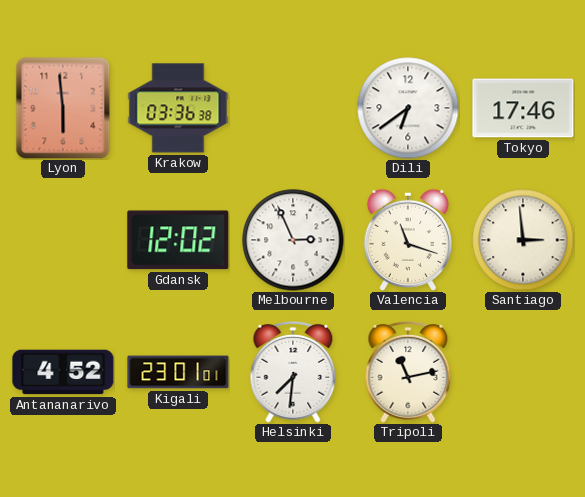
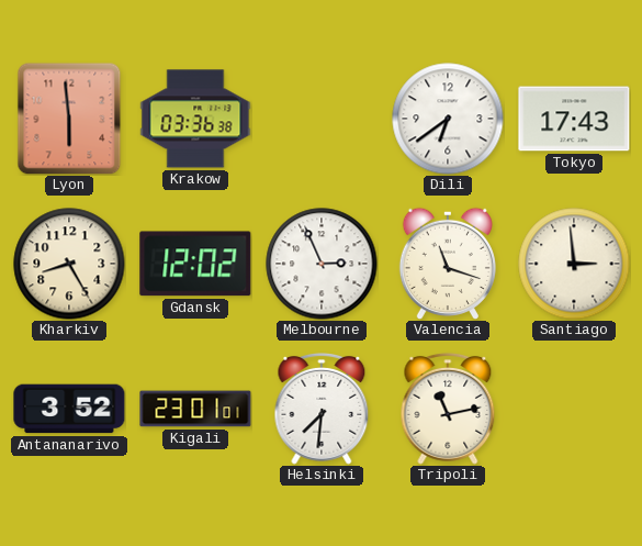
Tokyo: 17:46 -> 17:43 (574, 119)
Kharkiv: none -> 8:25 (69, 264)
Antananarivo: 4:52 -> 3:52 (69, 409)
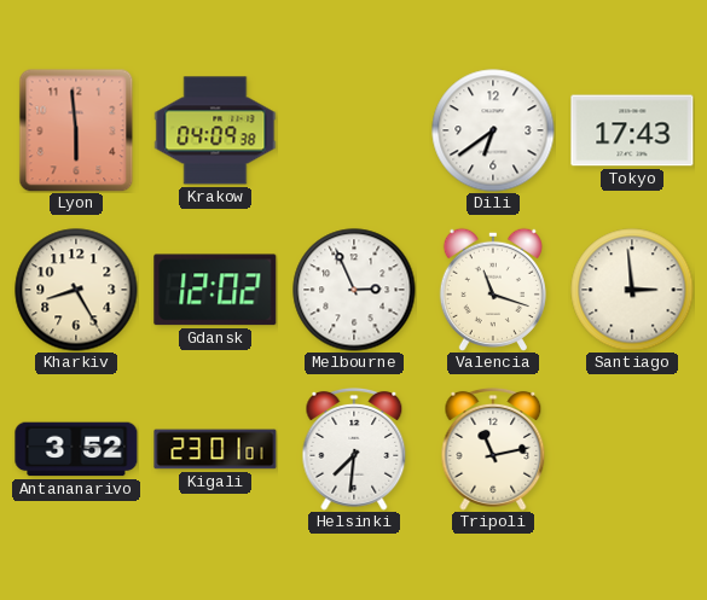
Krakow: 03:36 -> 04:09 (215, 130)
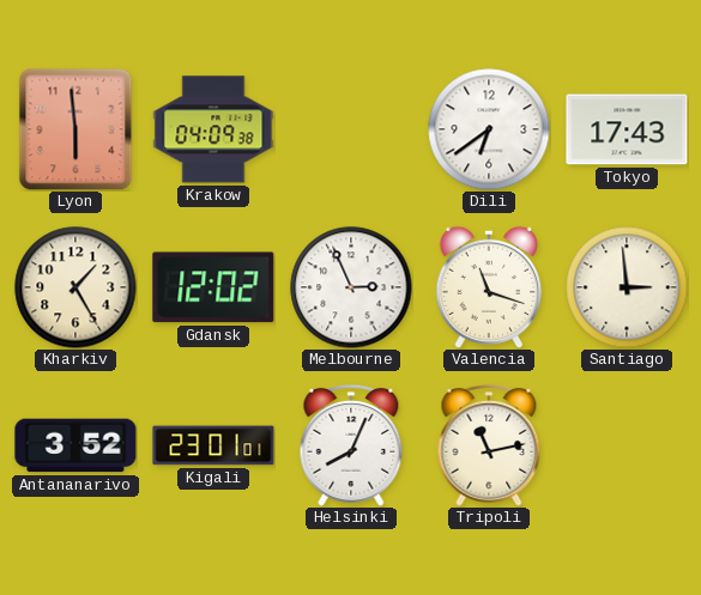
Kharkiv: 8:25 -> 1:25 (75, 287)
Helsinki: 7:31 -> 8:04 (351, 447)
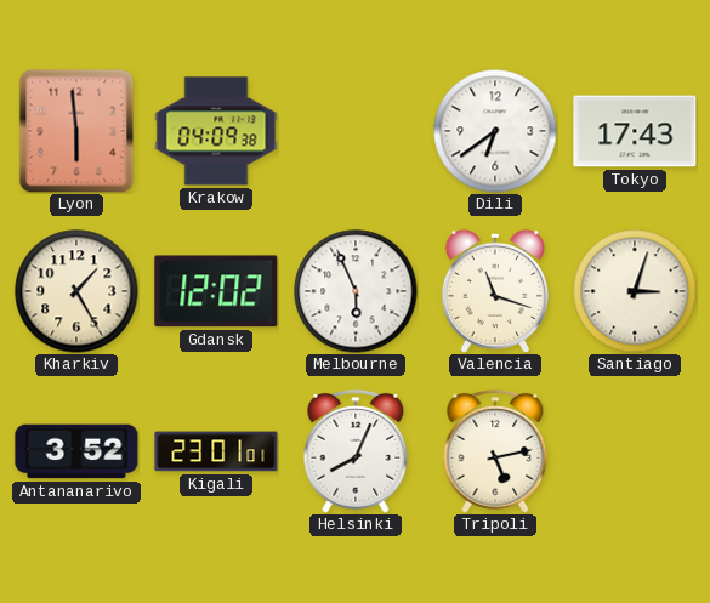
Melbourne: 2:56 -> 5:56 (356, 291)
Santiago: 2:59 -> 3:03 (635, 291)
Tripoli: 11:13 -> 5:13 (495, 453)
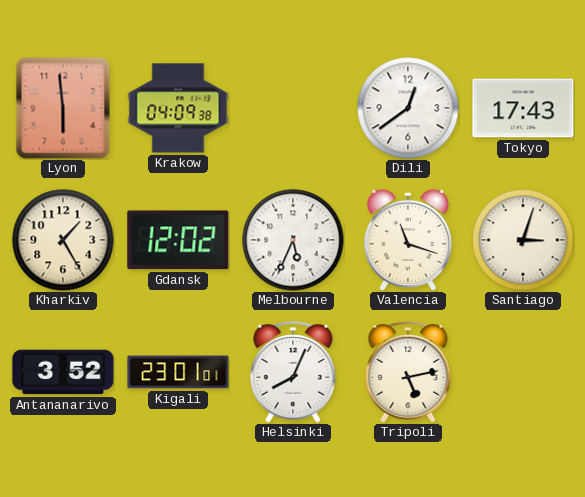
Dili: 6:39 -> 12:39 (408, 108)
Melbourne: 5:56 -> 5:34 (293, 240)
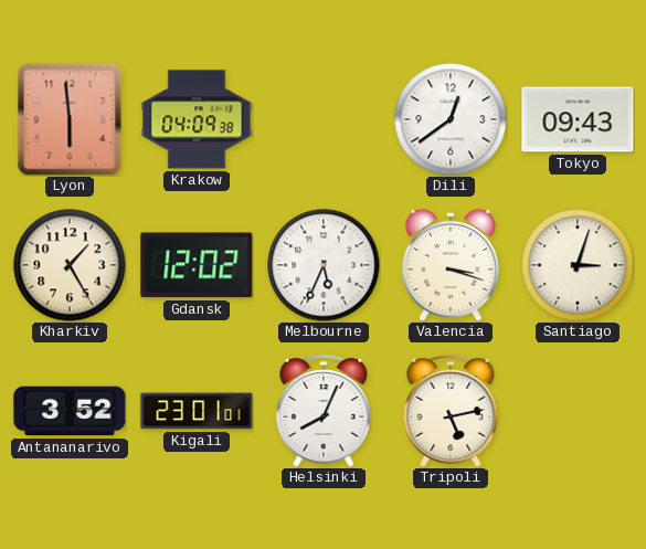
Tokyo: 17:43 -> 09:43 (578, 119)
Valencia: 11:18 -> 3:18 (451, 264)
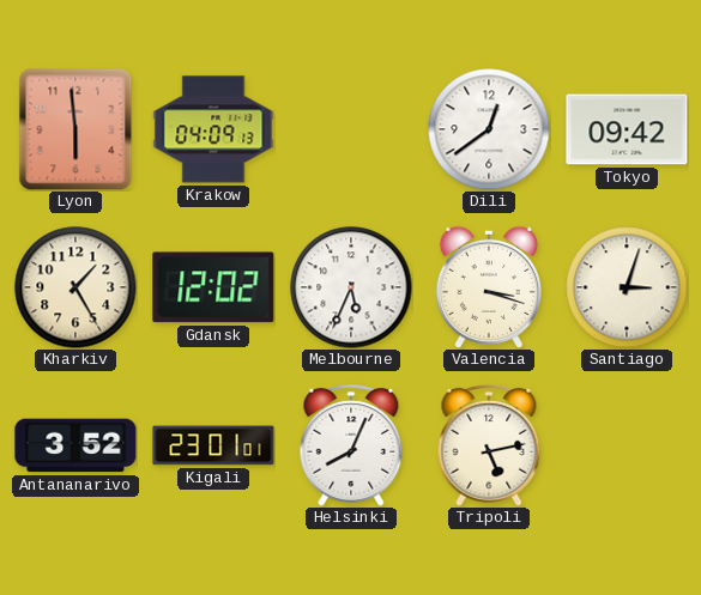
Krakow: 04:09:38 -> 04:09:13 (213, 129)
Tokyo: 09:43 -> 09:42 (627, 129)
